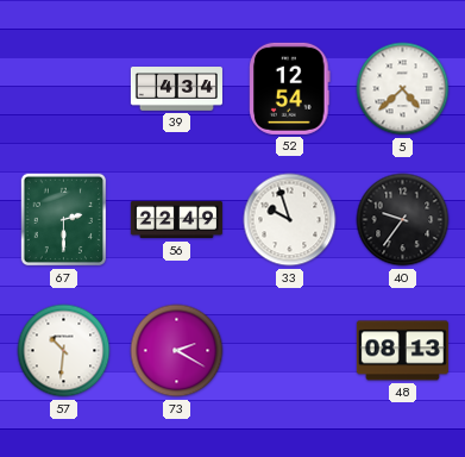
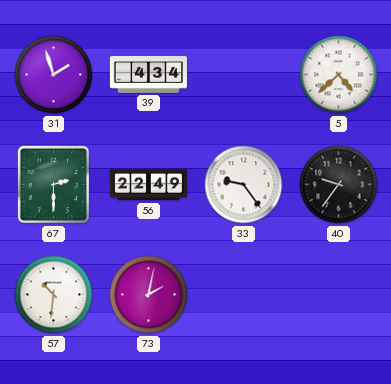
31: none -> 1:57 (54, 75)
52: 12:54 -> none (290, 88)
33: 9:57 -> 9:24 (244, 185)
73: 2:20 -> 2:02 (149, 295)
48: 08:13 -> none (402, 351)
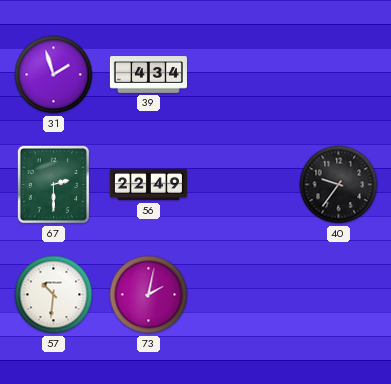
5: 4:38 -> none (339, 75)
33: 9:24 -> none (244, 185)
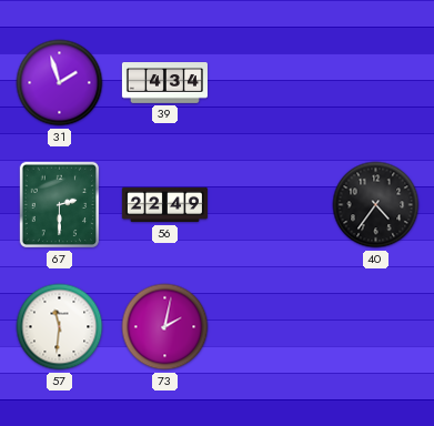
40: 9:36 -> 4:36 (376, 205)
57: 10:31 -> 11:31 (60, 327)
